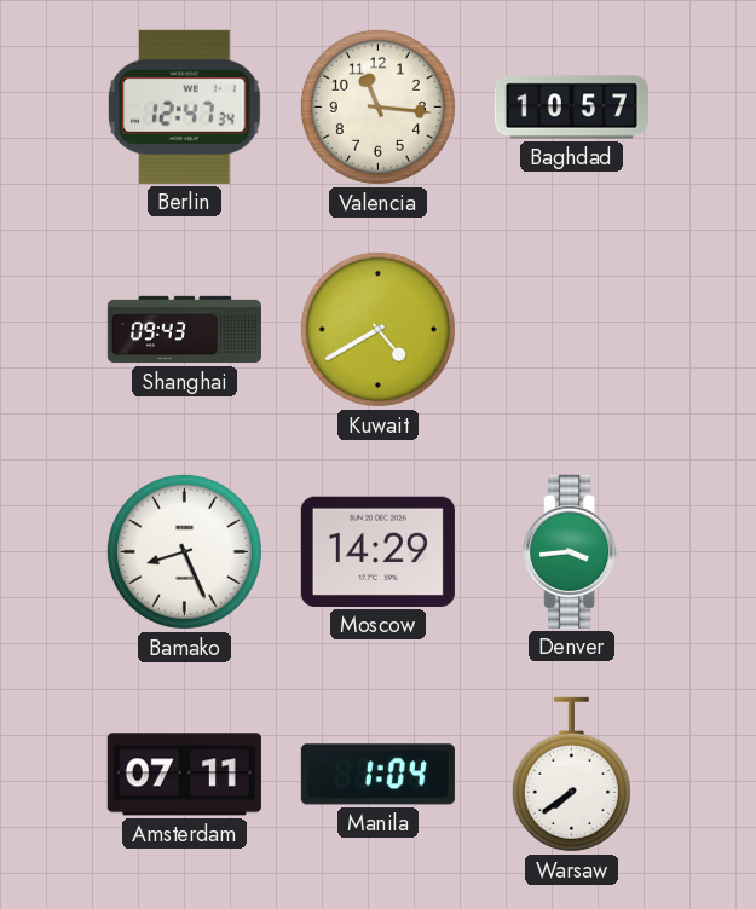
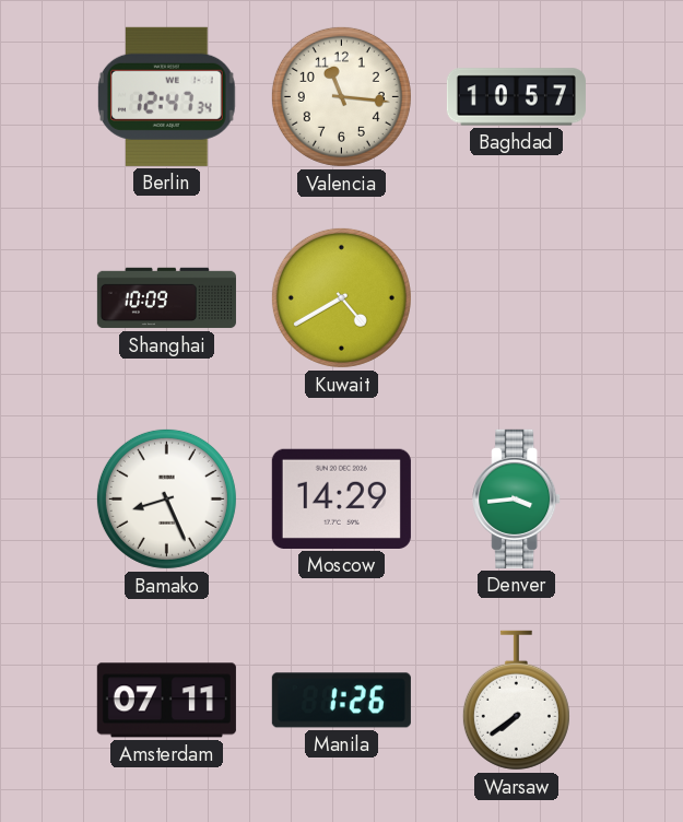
Shanghai: 09:43 -> 10:09 (166, 298)
Manila: 1:04 -> 1:26 (341, 701)
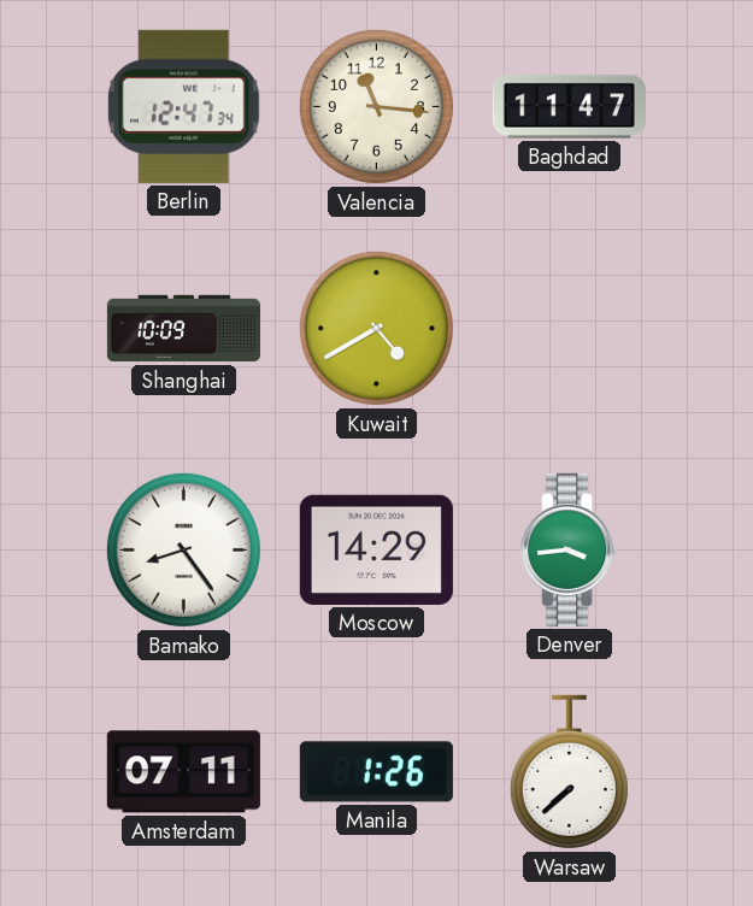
Baghdad: 10:57 -> 11:47 (569, 107)
Bamako: 8:26 -> 8:24 (183, 549)
Warsaw: 7:39 -> 7:38 (569, 772)
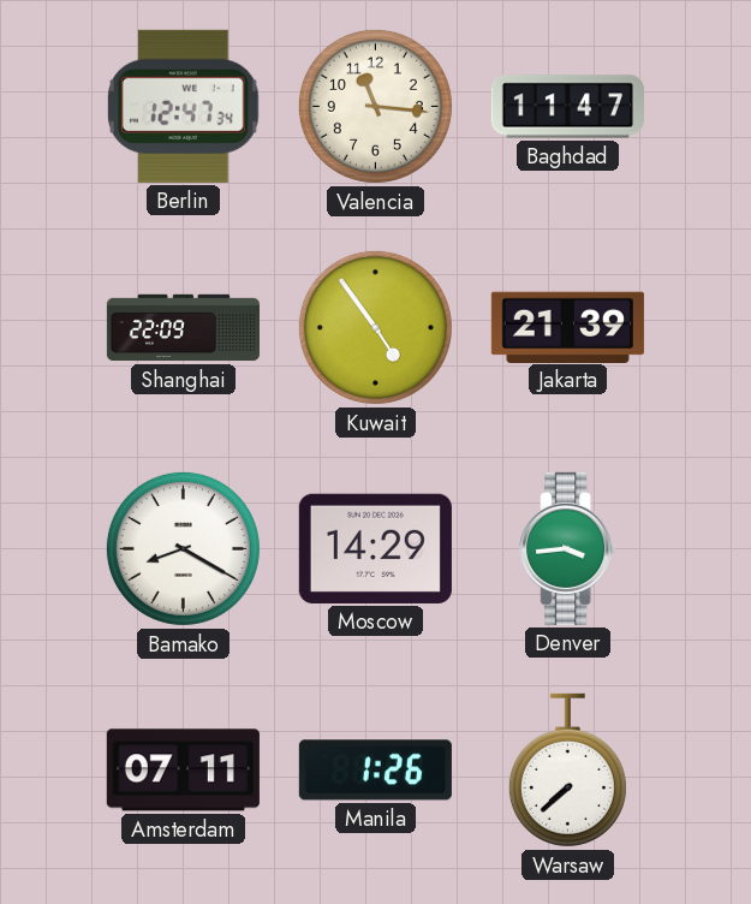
Shanghai: 10:09 -> 22:09 (183, 328)
Kuwait: 4:40 -> 4:54 (375, 327)
Jakarta: none -> 21:39 (567, 327)
Bamako: 8:24 -> 8:20 (183, 548)
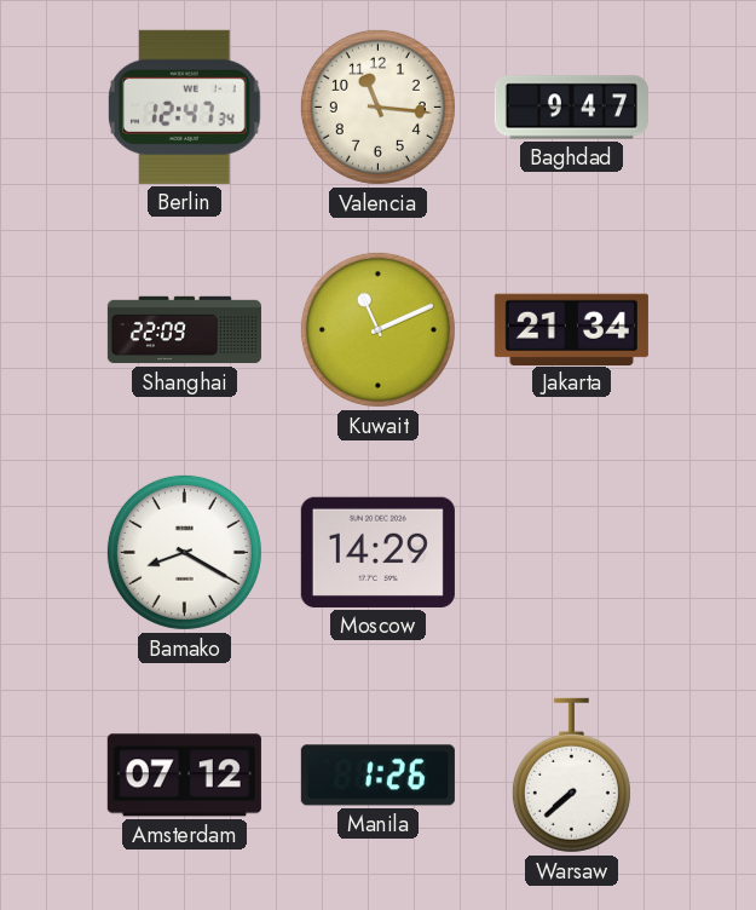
Baghdad: 11:47 -> 9:47 (571, 108)
Kuwait: 4:54 -> 11:11 (377, 329)
Jakarta: 21:39 -> 21:34 (571, 329)
Denver: 3:44 -> none (568, 548)
Amsterdam: 07:11 -> 07:12 (184, 776)
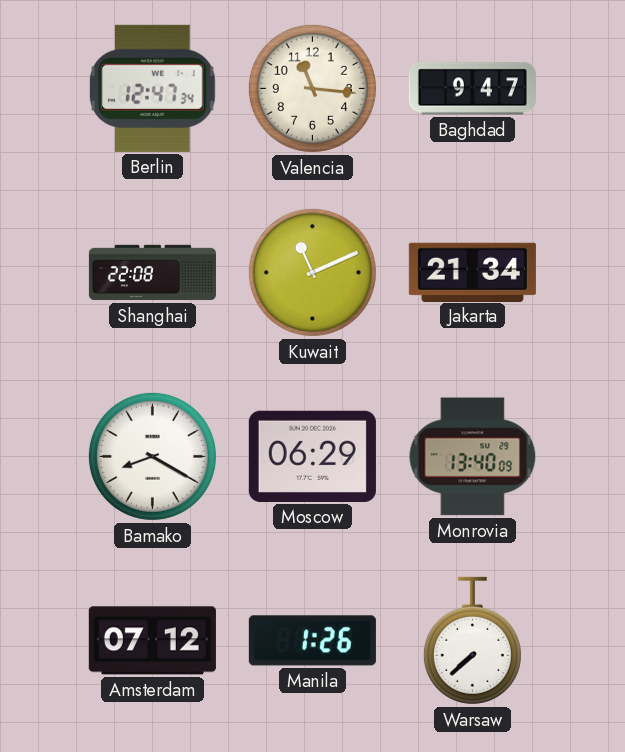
Shanghai: 22:09 -> 22:08 (152, 273)
Moscow: 14:29 -> 06:29 (312, 456)
Monrovia: none -> 13:40 (473, 457)
